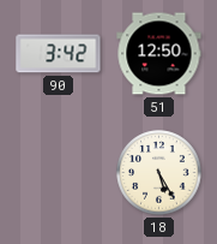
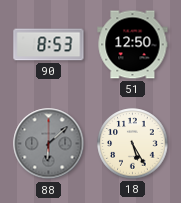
90: 3:42 -> 8:53 (49, 45)
88: none -> 6:08 (49, 144)
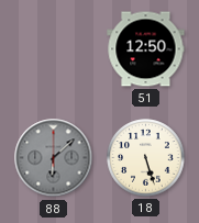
90: 8:53 -> none (49, 45)
18: 5:25 -> 5:27 (146, 158)
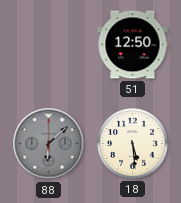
18: 5:27 -> 5:29 (133, 144)
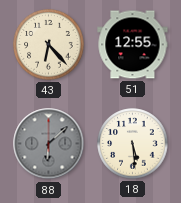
43: none -> 6:23 (49, 45)
51: 12:50 -> 12:55 (133, 45)
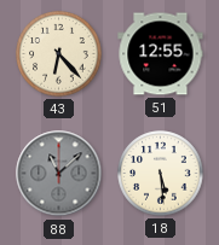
88: 6:08 -> 11:08 (59, 174)
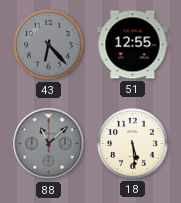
43 dial: cream -> grey (49, 45)
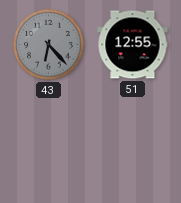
88: 11:08 -> none (49, 144)
18: 5:29 -> none (133, 144)
